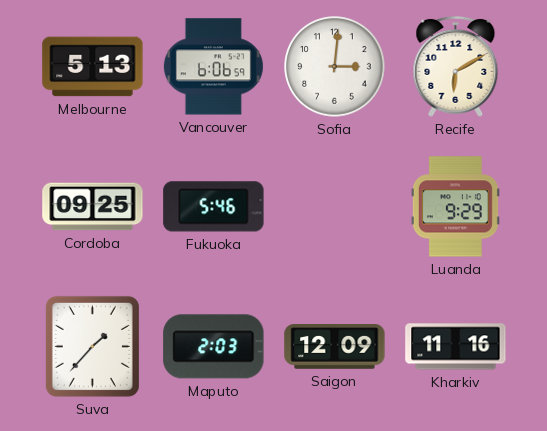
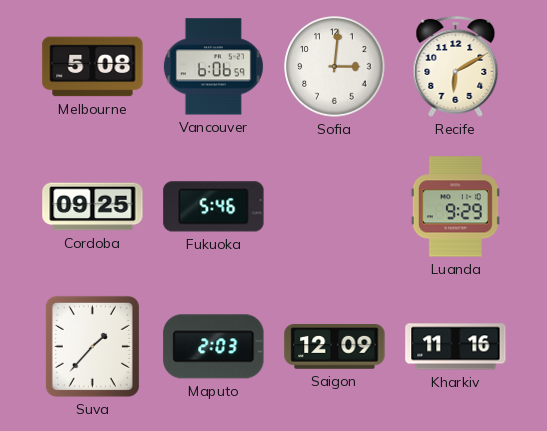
Melbourne: 5:13 -> 5:08 (93, 67)
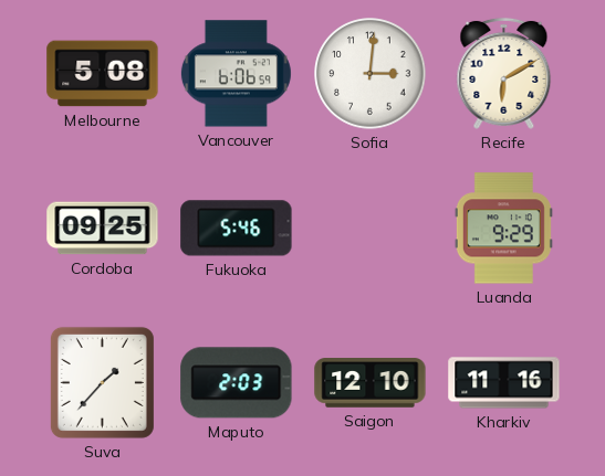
Saigon: 12:09 -> 12:10 (371, 383)
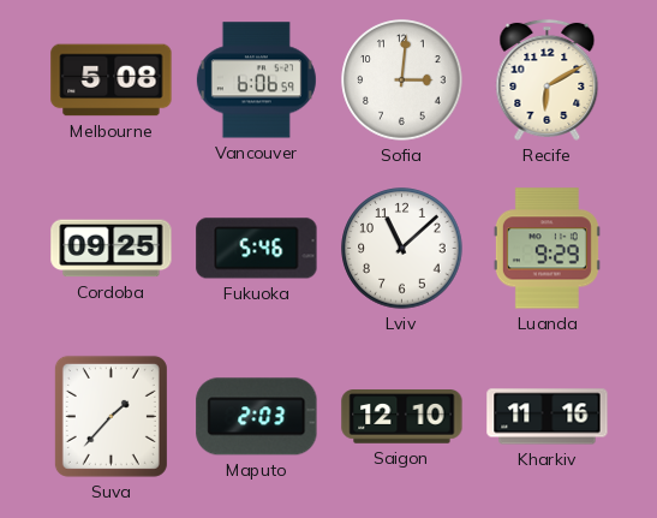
Lviv: none -> 11:08 (402, 249)
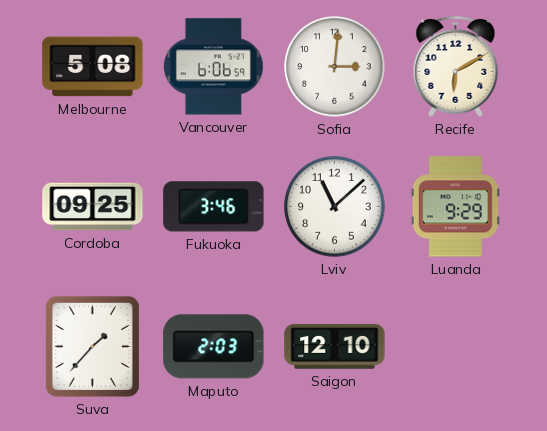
Fukuoka: 5:46 -> 3:46 (214, 207)
Kharkiv: 11:16 -> none (548, 417)
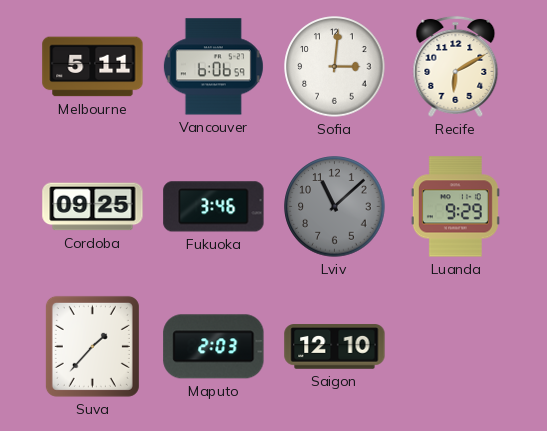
Melbourne: 5:08 -> 5:11 (93, 67)
Lviv dial: white -> grey (335, 207)
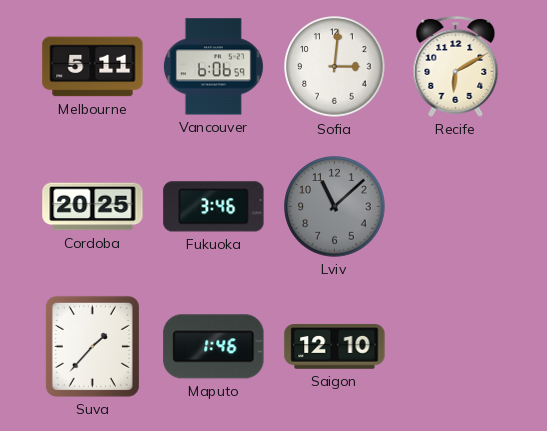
Cordoba: 09:25 -> 20:25 (93, 207)
Luanda: 9:29 -> none (455, 207)
Maputo: 2:03 -> 1:46 (214, 347)
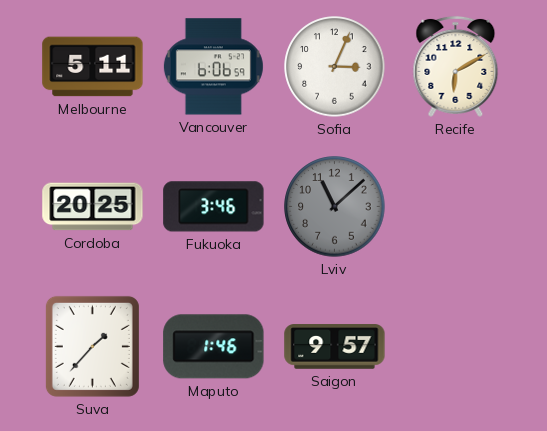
Sofia: 3:01 -> 3:04 (335, 67)
Saigon: 12:10 -> 9:57 (335, 347)
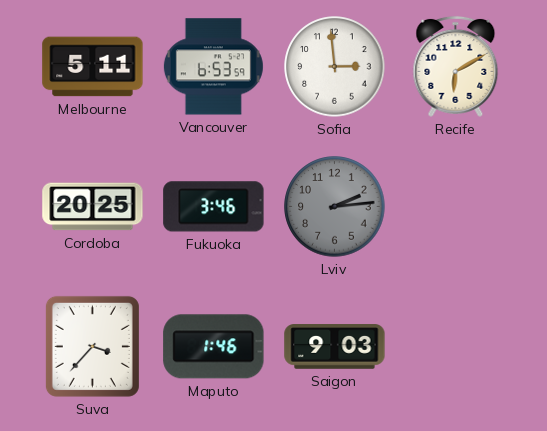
Vancouver: 6:06 -> 6:53 (213, 67)
Sofia: 3:04 -> 2:59 (335, 67)
Lviv: 11:08 -> 2:14 (335, 207)
Suva: 1:37 -> 3:37 (92, 346)
Saigon: 9:57 -> 9:03 (335, 347)
